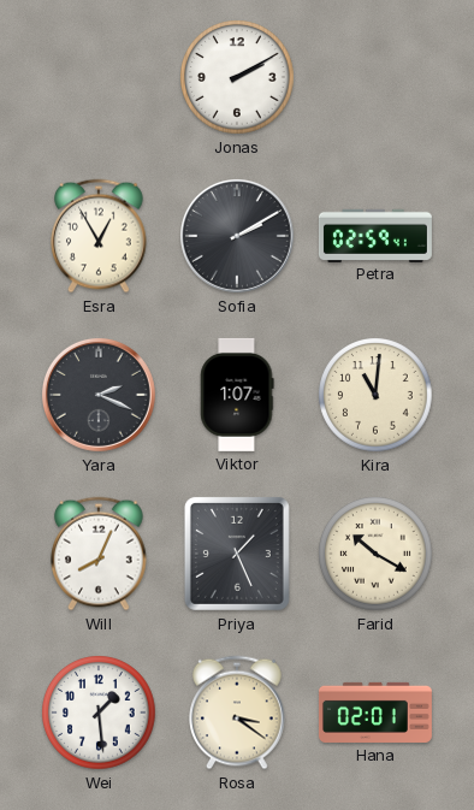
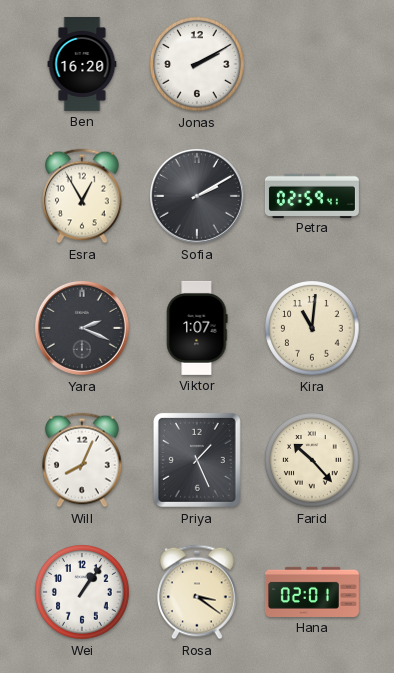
Ben: none -> 16:20 (82, 64)
Farid: 10:20 -> 10:23 (313, 461)
Wei: 1:29 -> 1:06 (83, 593)
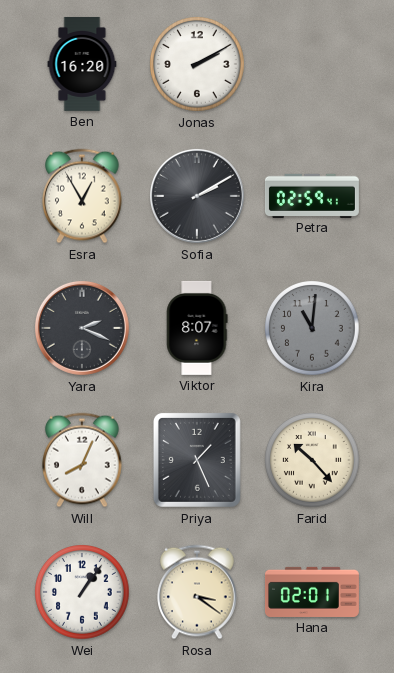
Viktor: 1:07 -> 8:07 (197, 328)
Kira dial: cream -> grey (313, 329)
